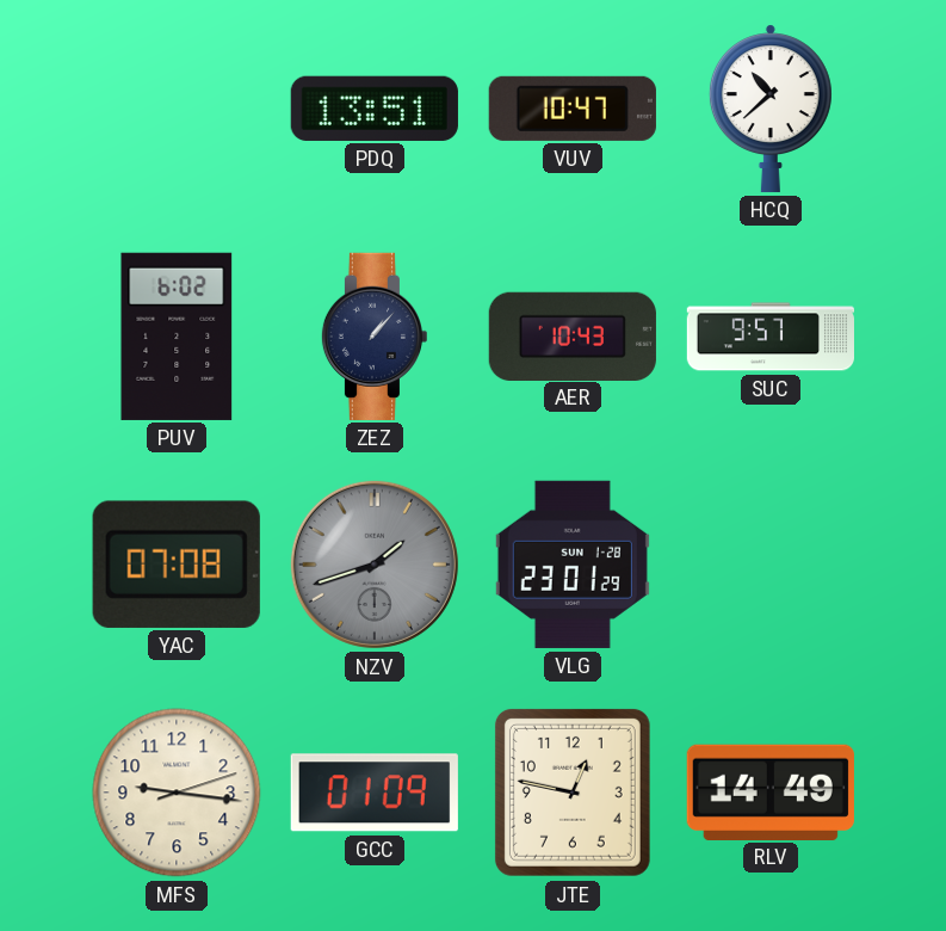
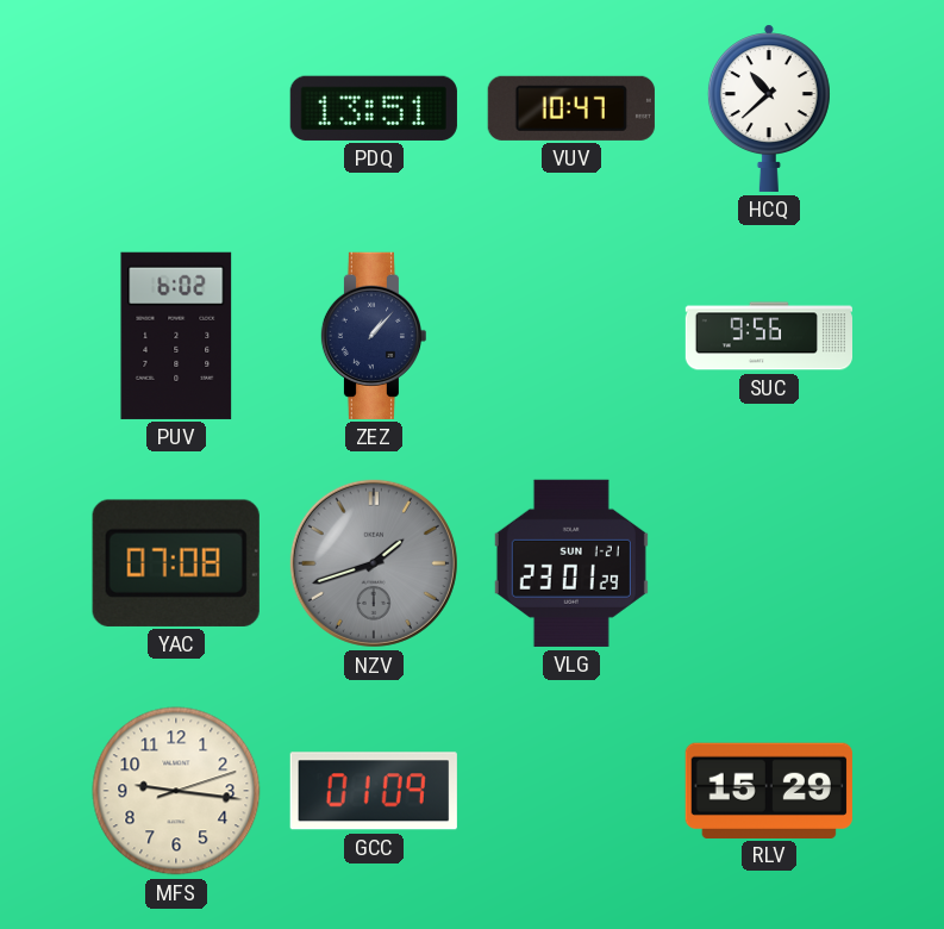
AER: 10:43 -> none (573, 335)
SUC: 9:57 -> 9:56 (768, 336)
VLG date: SUN 1-28 -> SUN 1-21 (571, 563)
JTE: 12:47 -> none (573, 793)
RLV: 14:49 -> 15:29 (769, 790)
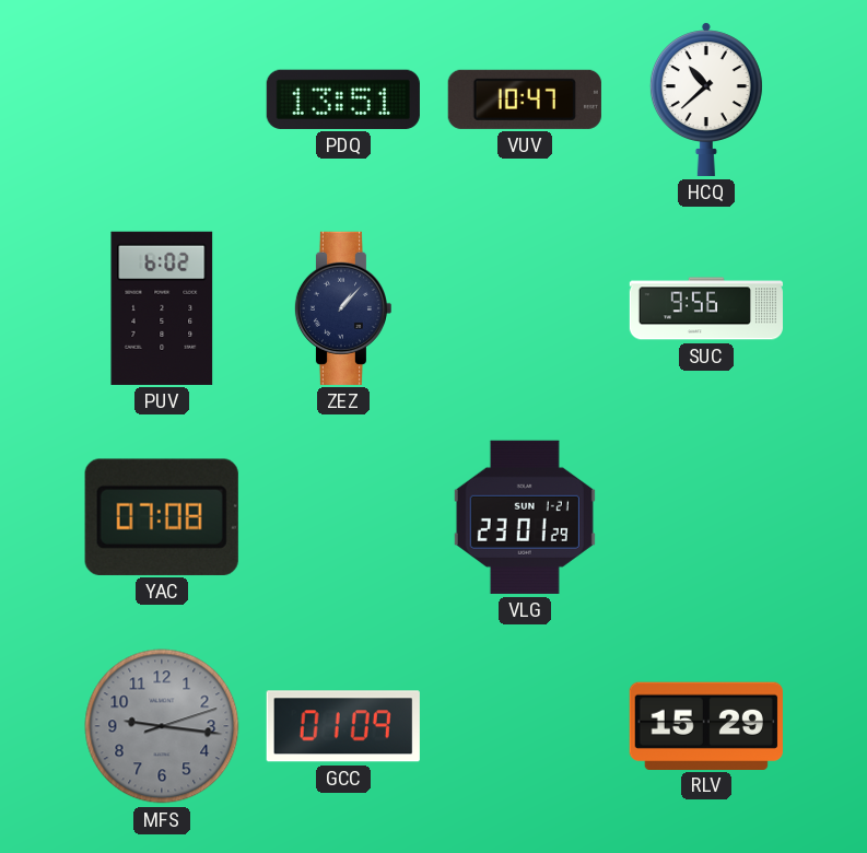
NZV: 1:42 -> none (374, 563)
MFS dial: cream -> grey (162, 726)
